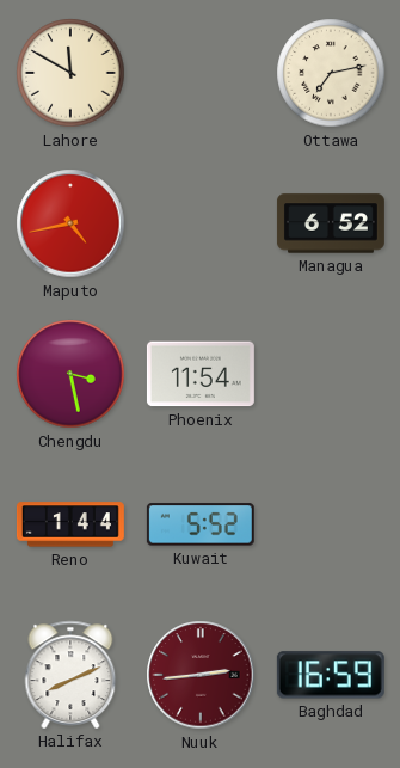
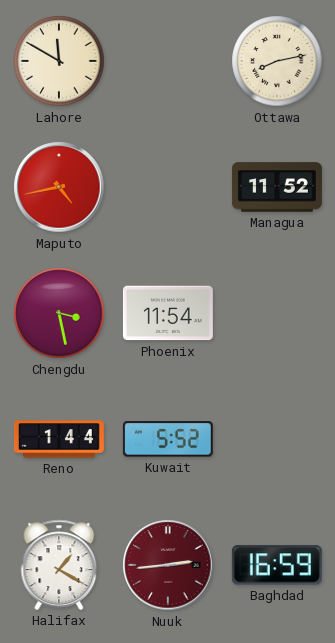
Ottawa: 7:13 -> 8:13 (277, 61)
Managua: 6:52 -> 11:52 (277, 187)
Halifax: 8:11 -> 1:20 (59, 565)
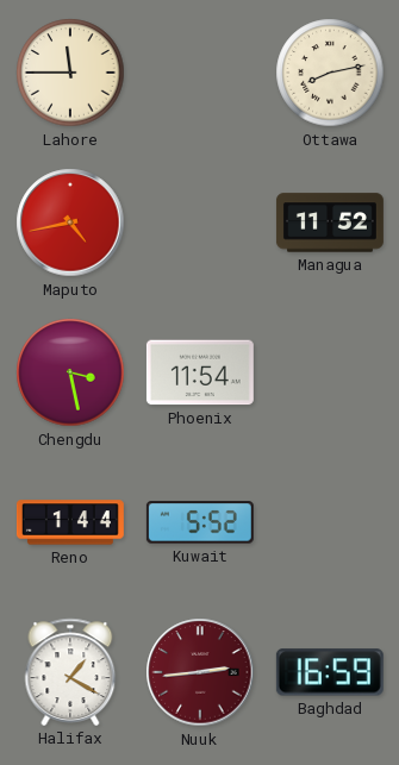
Lahore: 11:50 -> 11:45 (70, 73)
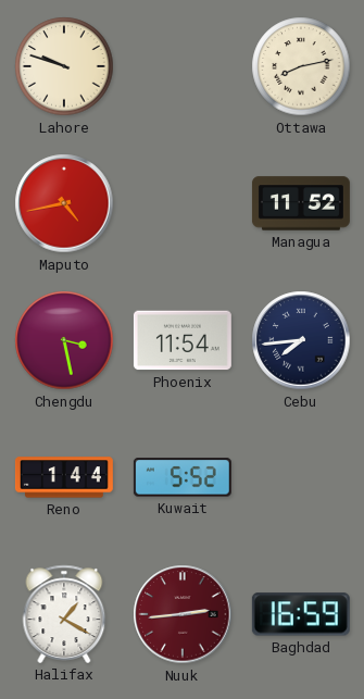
Lahore: 11:45 -> 9:48 (64, 66)
Cebu: none -> 7:44 (301, 340)
